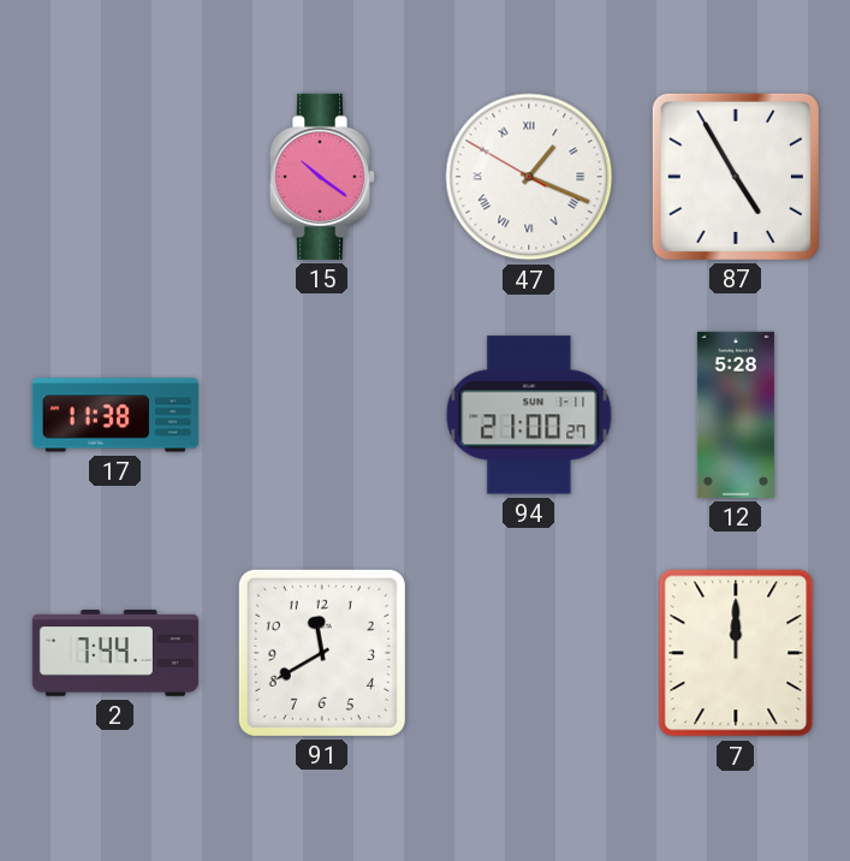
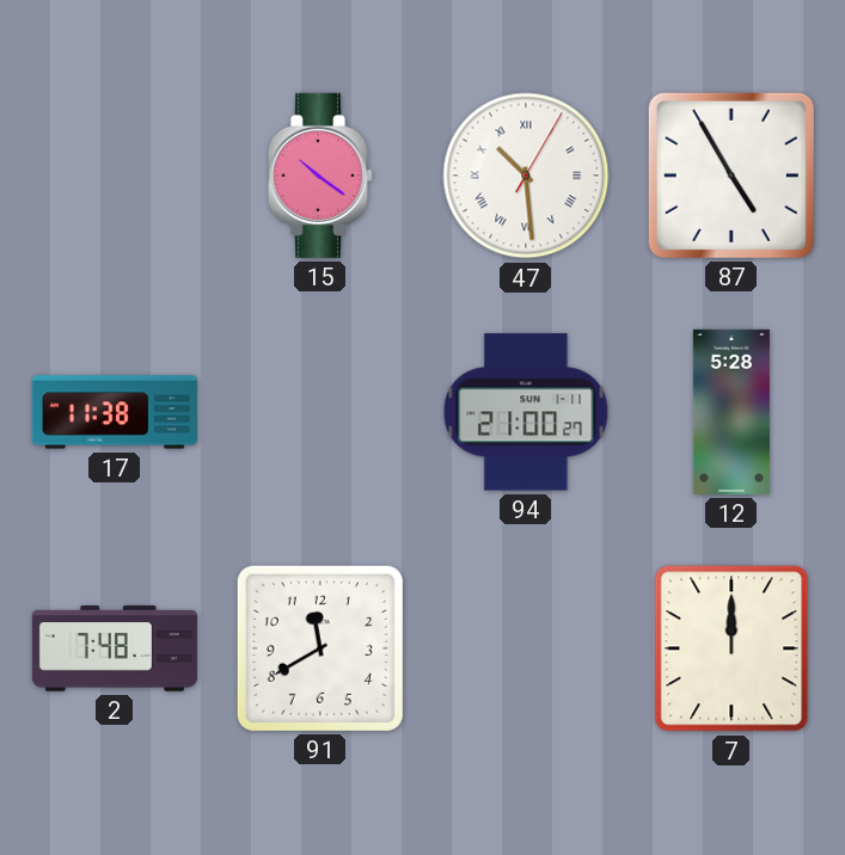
47: 1:18 -> 10:29 (526, 176)
2: 7:44 -> 7:48 (115, 648)
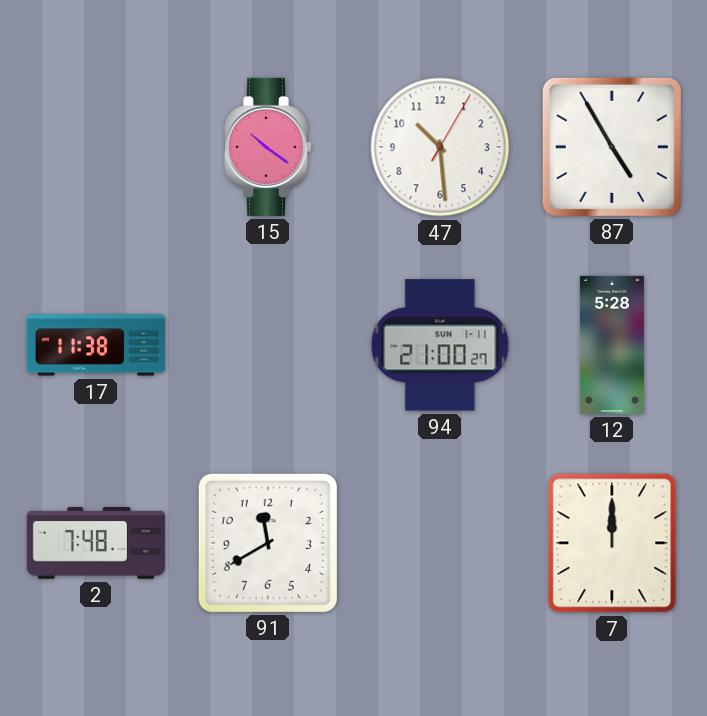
47 numerals: Roman -> Arabic (440, 147)
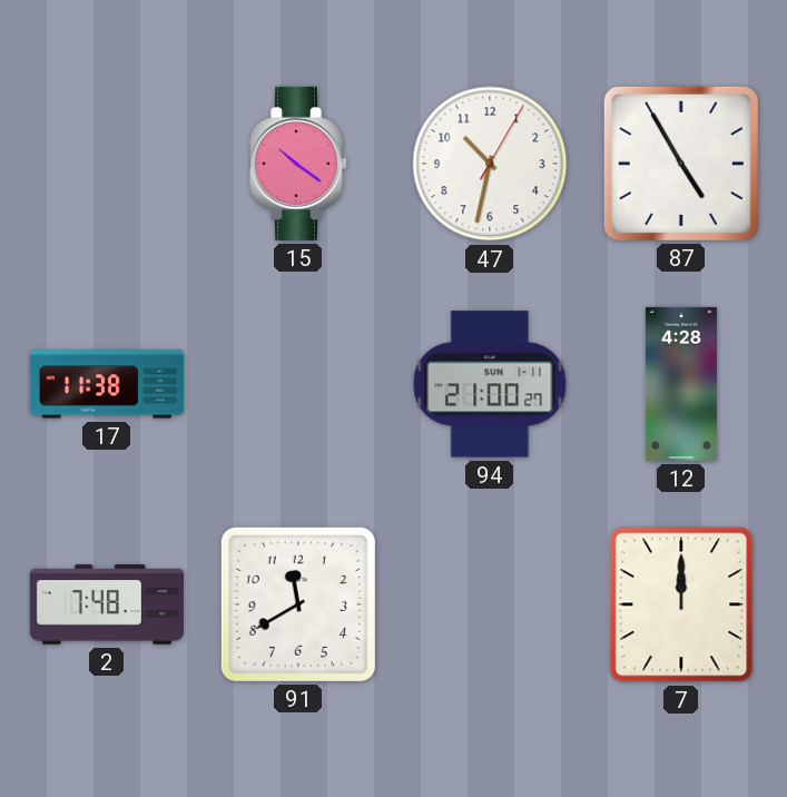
47: 10:29 -> 10:32 (490, 164)
12: 5:28 -> 4:28 (681, 384)
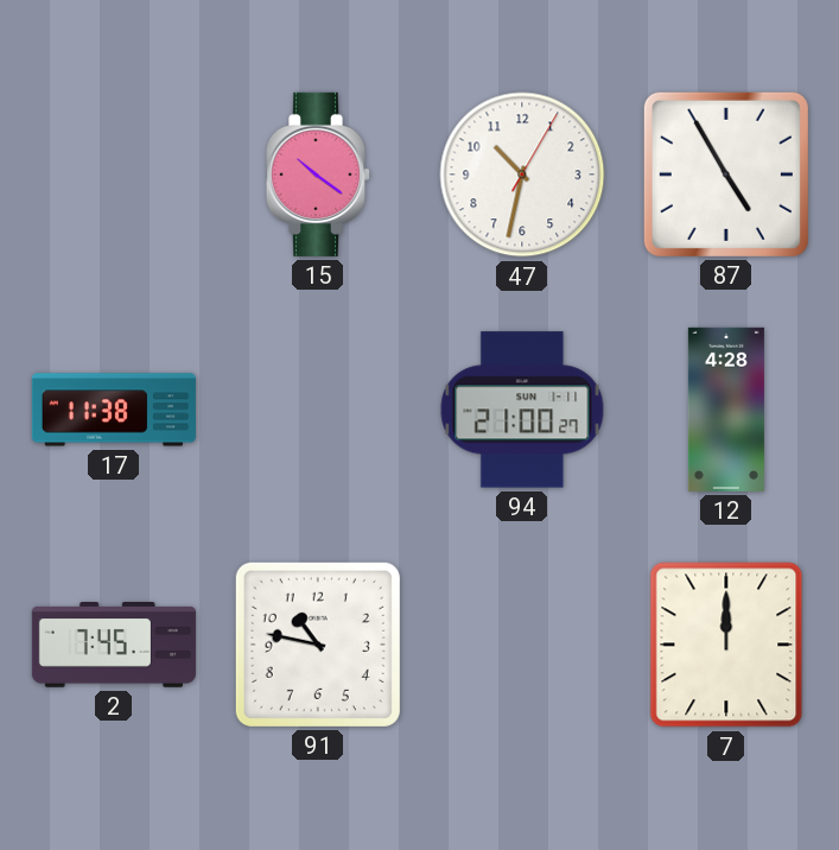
2: 7:48 -> 7:45 (114, 645)
91: 11:40 -> 10:47 (318, 645)
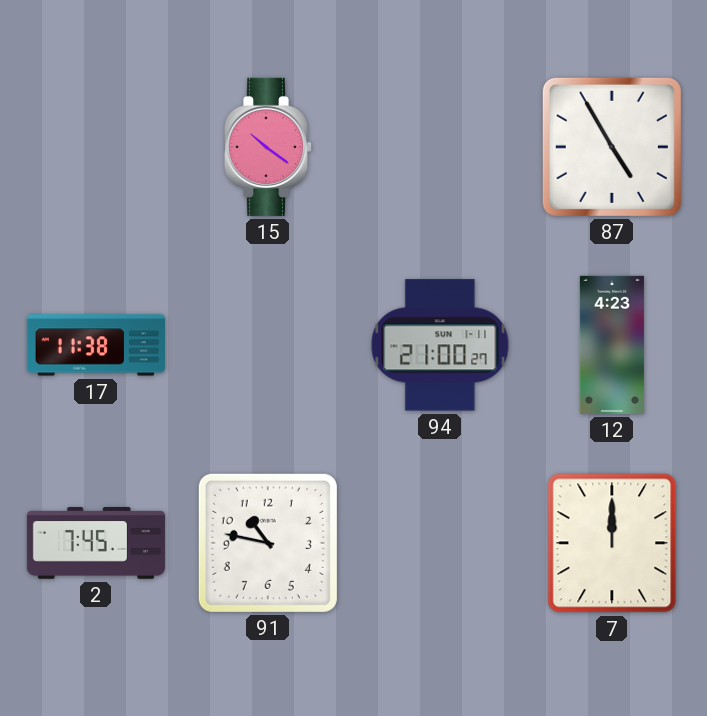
47: 10:32 -> none (522, 175)
12: 4:28 -> 4:23 (612, 345)
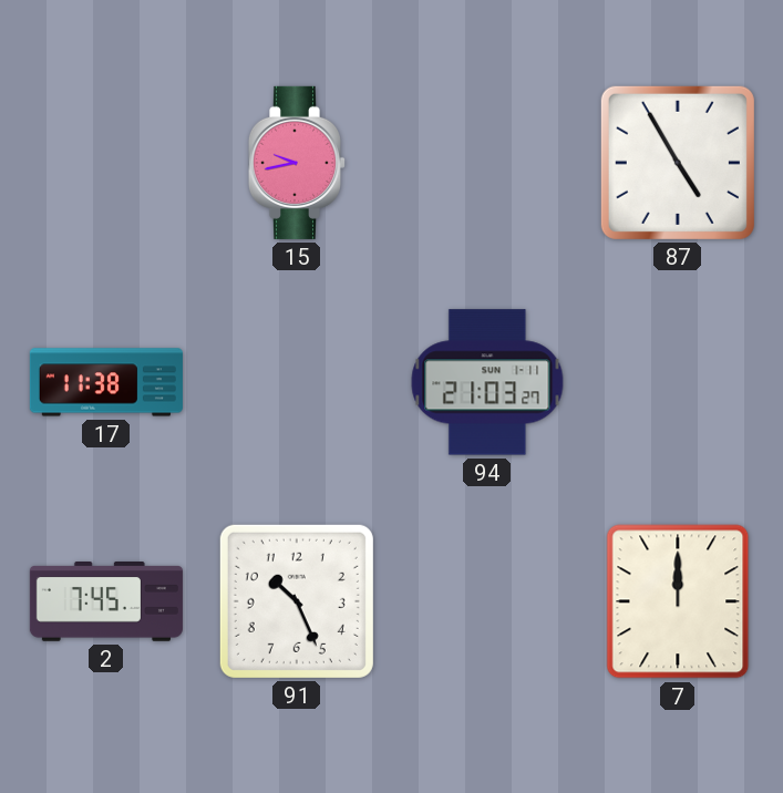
15: 10:21 -> 9:43 (296, 163)
94: 21:00 -> 21:03 (487, 382)
12: 4:23 -> none (612, 345)
91: 10:47 -> 10:26 (297, 601)
